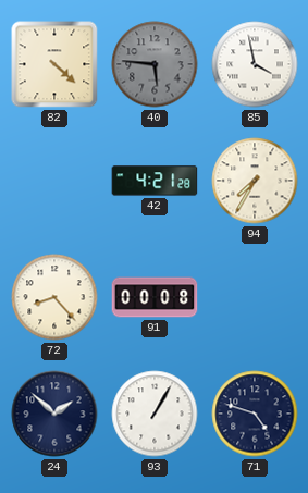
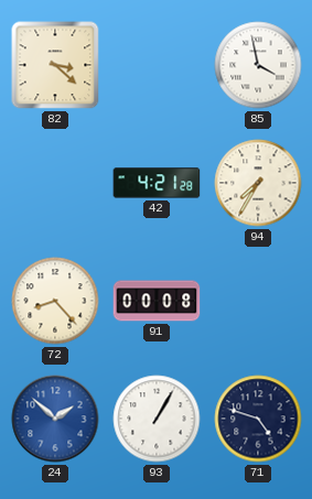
82: 4:22 -> 3:22 (55, 65)
40: 5:46 -> none (155, 64)
24 dial: navy -> blue (55, 419)
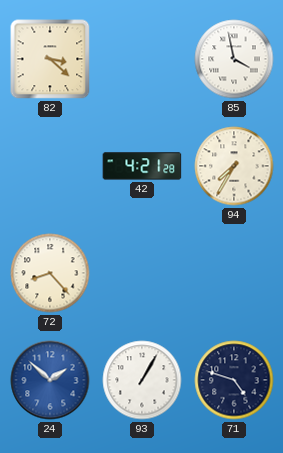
91: 00:08 -> none (157, 301)
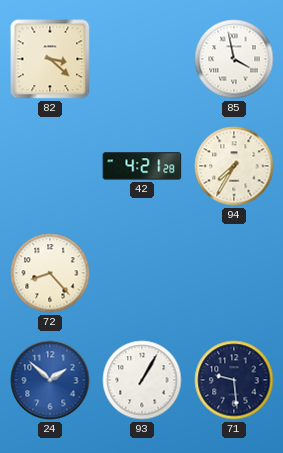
71: 4:48 -> 9:29 (234, 380)
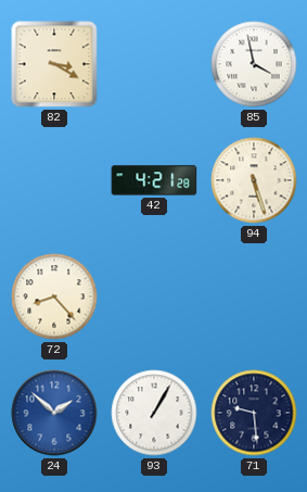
82: 3:22 -> 3:20 (54, 64)
94: 7:35 -> 5:27 (254, 180)
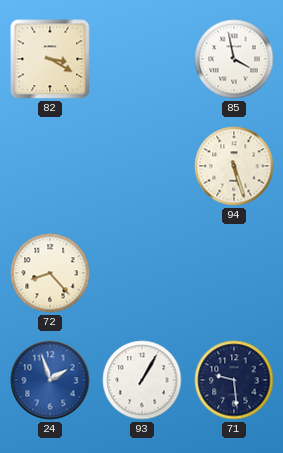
42: 4:21 -> none (154, 180)
24: 1:52 -> 1:57 (50, 380)
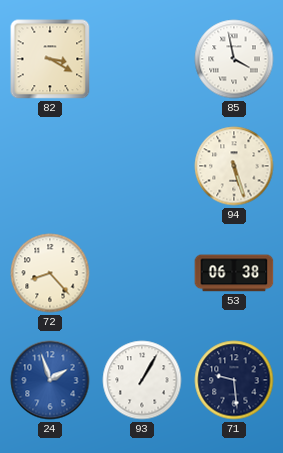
53: none -> 06:38 (234, 273)
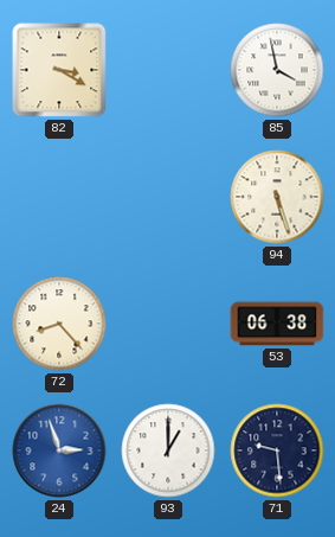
24: 1:57 -> 2:57 (59, 450)
93: 1:05 -> 1:00 (168, 450)
